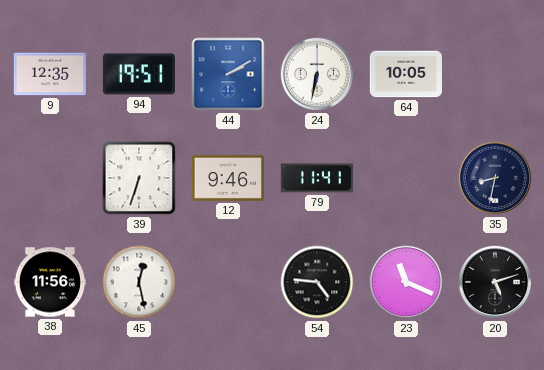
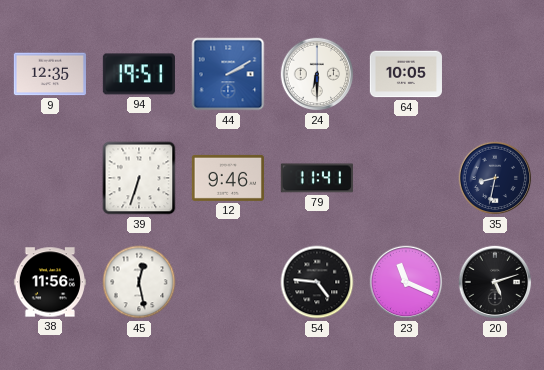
24: 6:32 -> 6:30 (317, 74)
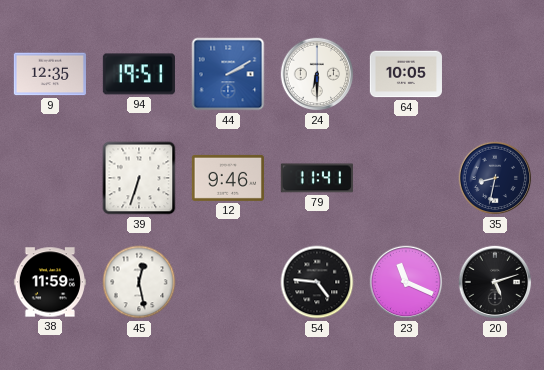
38: 11:56 -> 11:59 (50, 282)
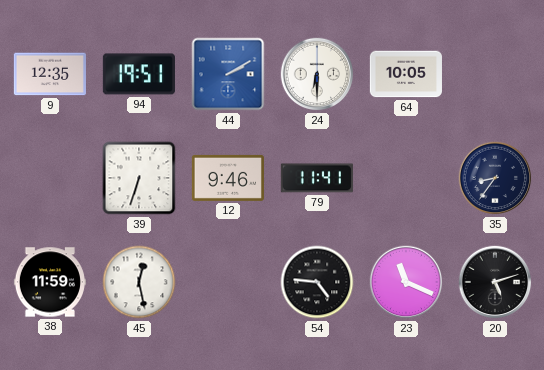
35: 8:32 -> 8:36 (495, 178)
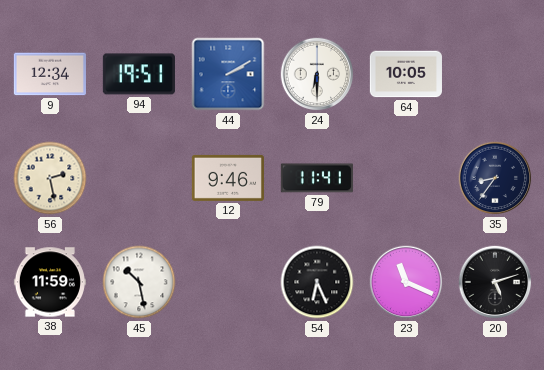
9: 12:35 -> 12:34 (50, 74)
56: none -> 2:28 (50, 178)
39: 6:33 -> none (139, 178)
45: 12:28 -> 10:28 (139, 282)
54: 4:46 -> 6:26 (317, 282)
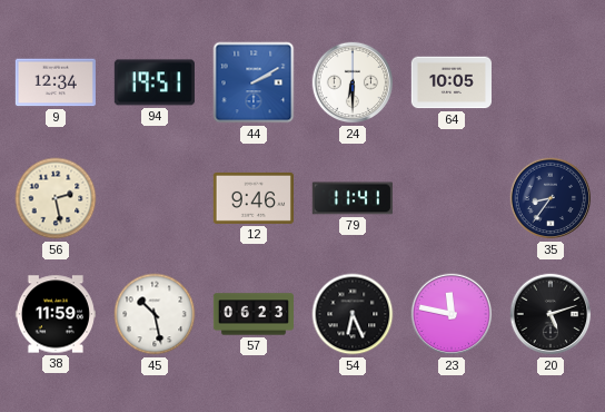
57: none -> 06:23 (252, 314)
23: 11:19 -> 11:47 (452, 314)
